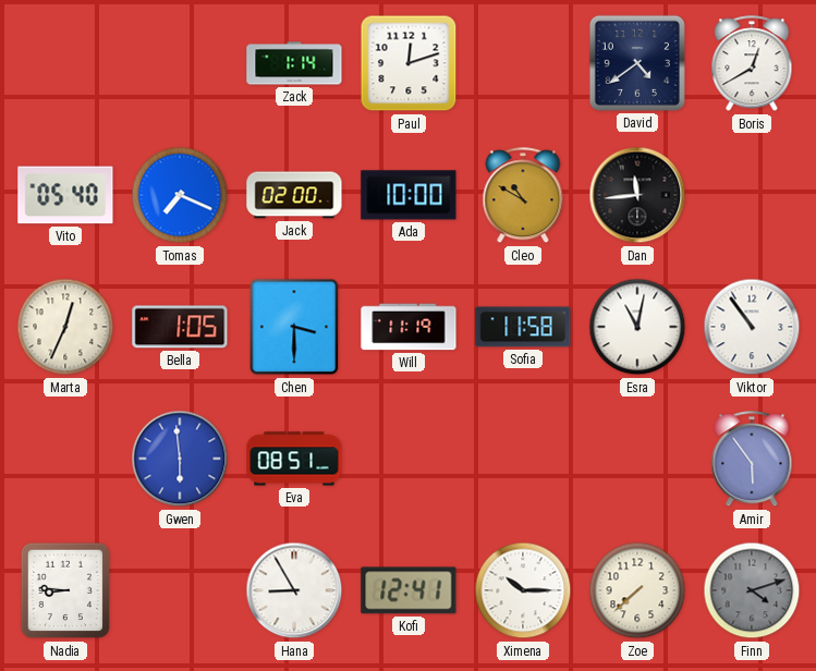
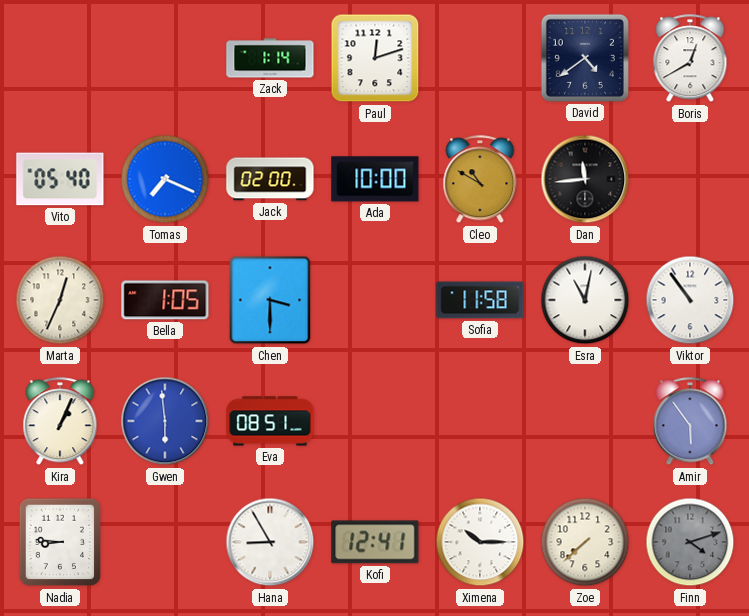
Will: 11:19 -> none (409, 327)
Kira: none -> 1:04 (60, 422)
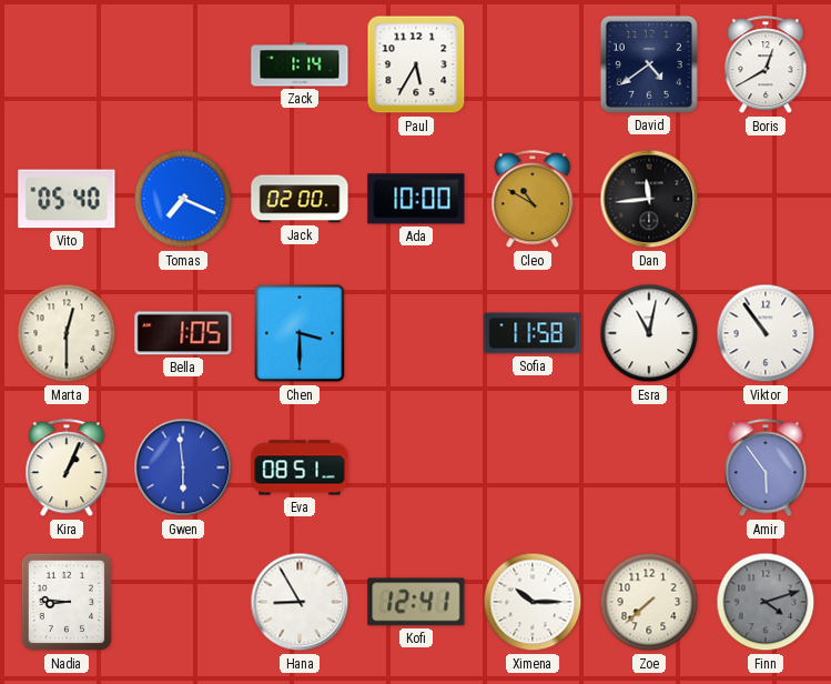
Paul: 12:12 -> 5:35 (416, 64)
Marta: 12:34 -> 12:30 (67, 333)
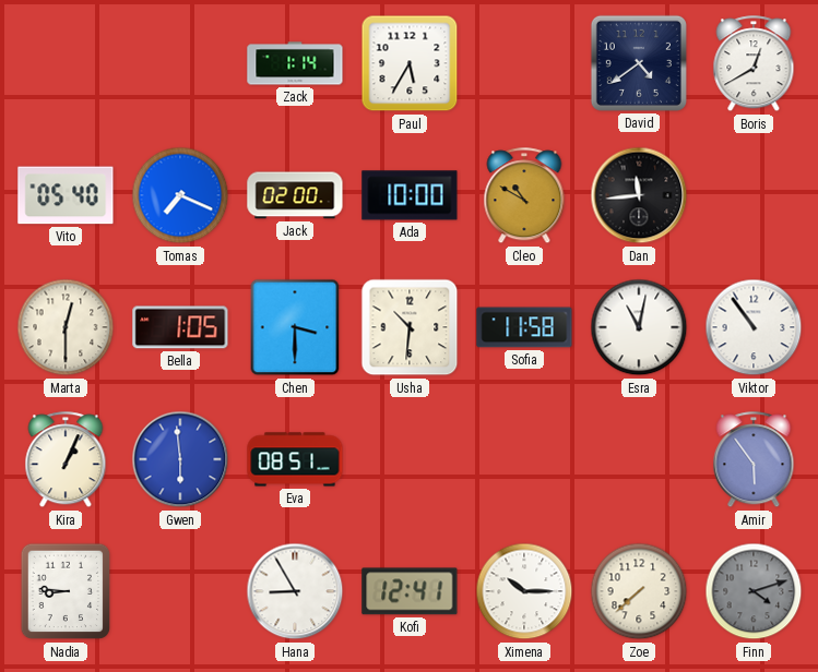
Usha: none -> 10:31 (410, 327)
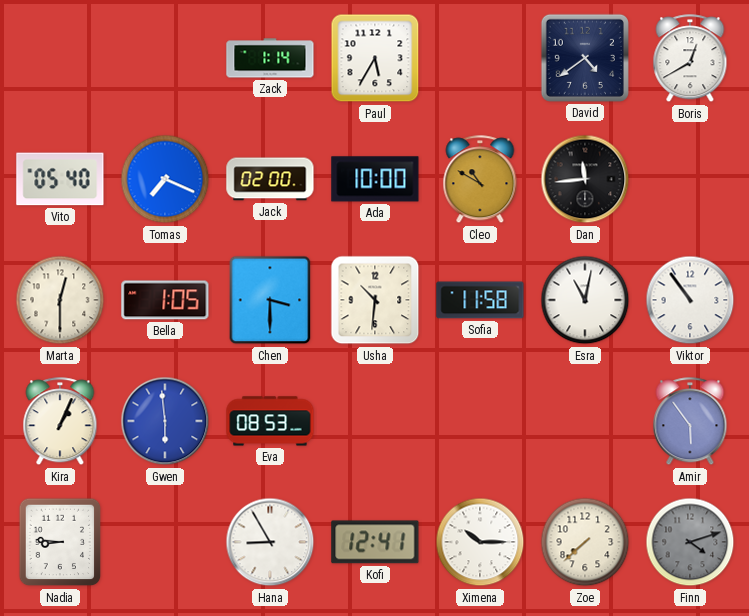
Eva: 08:51 -> 08:53 (270, 421)
